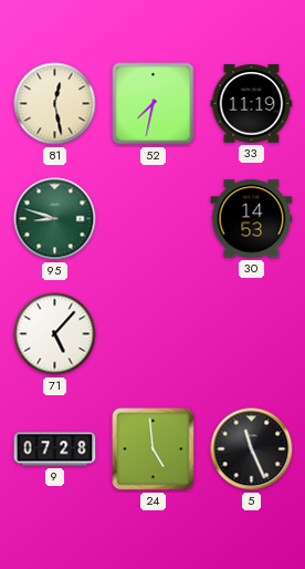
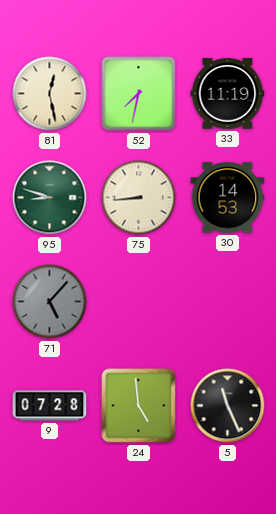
75: none -> 8:44 (139, 198)
71 dial: white -> grey (50, 302)
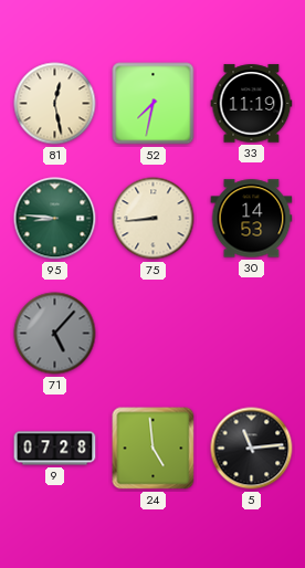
95: 8:48 -> 8:46 (55, 219)
5: 11:26 -> 11:14 (252, 449)
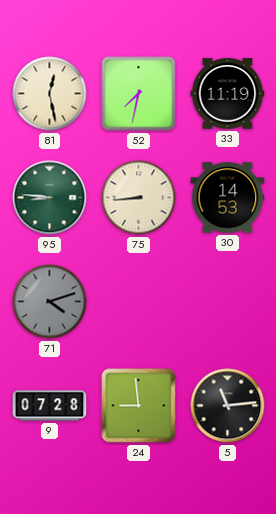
71: 5:07 -> 4:12 (50, 302)
24: 4:59 -> 8:59 (139, 406)
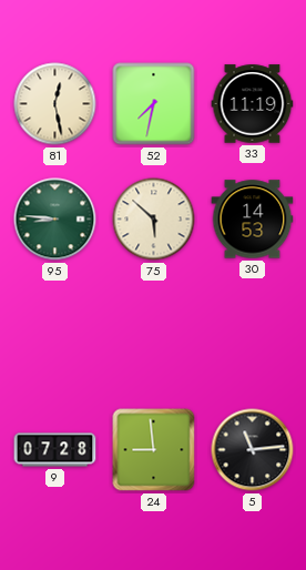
75: 8:44 -> 5:52 (154, 220)
71: 4:12 -> none (50, 302)
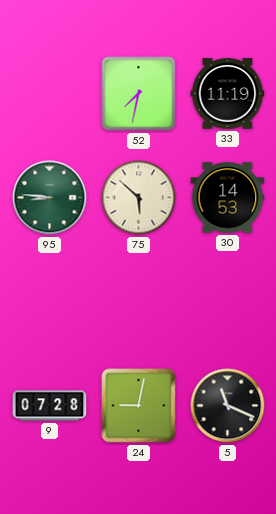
81: 12:28 -> none (55, 104)
24: 8:59 -> 9:02 (139, 406)
5: 11:14 -> 11:19 (228, 406)
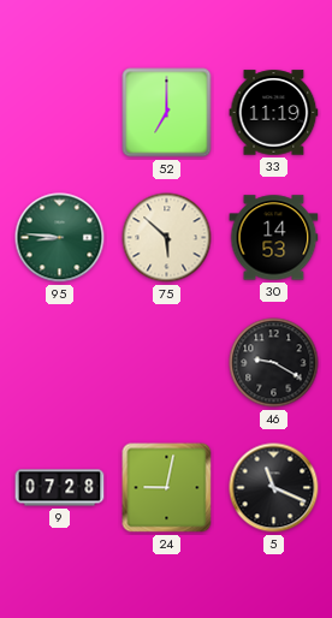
52: 7:32 -> 7:00 (167, 113)
46: none -> 9:20 (274, 363)
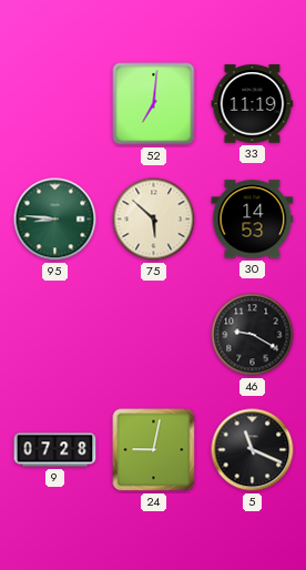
52: 7:00 -> 7:01 (154, 104)
